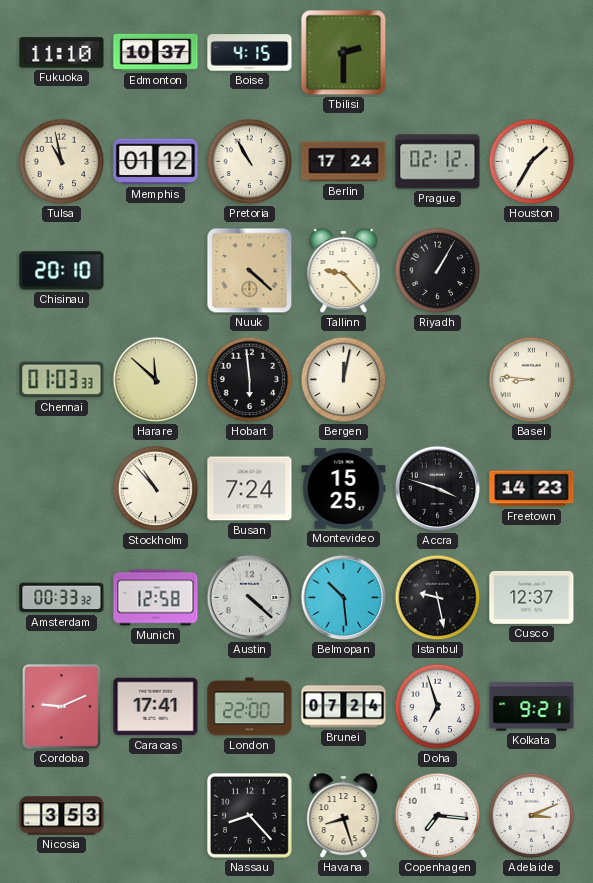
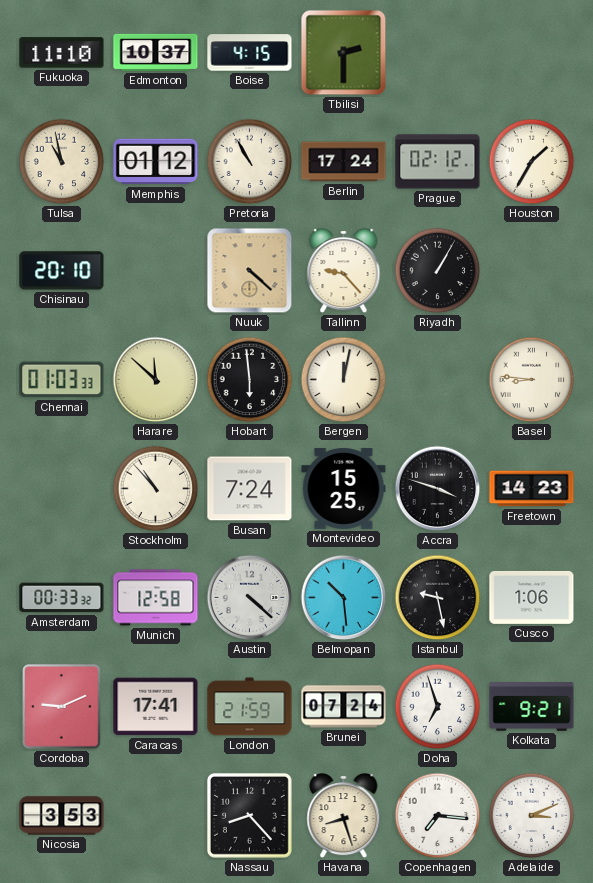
Cusco: 12:37 -> 1:06 (532, 597)
London: 22:00 -> 21:59 (250, 707)
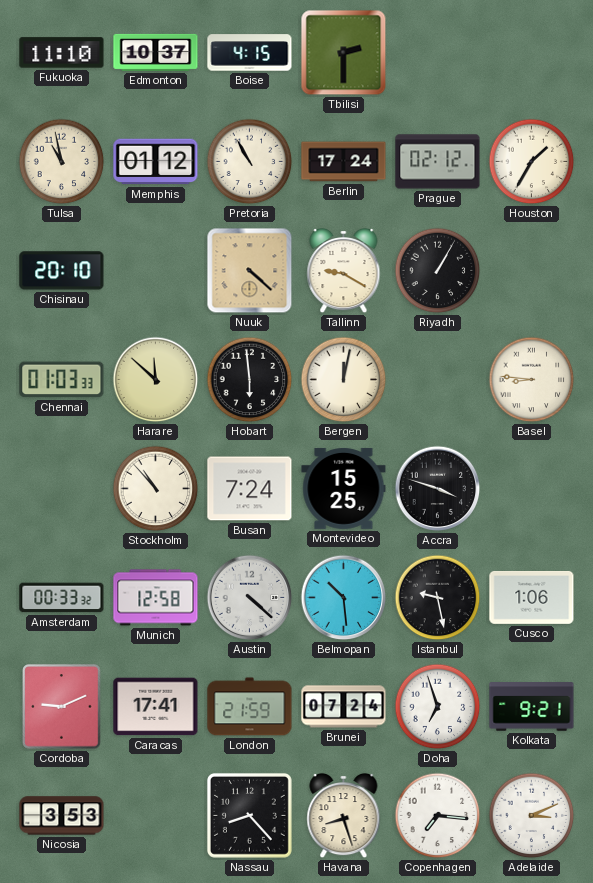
Tallinn: 9:23 -> 9:20 (344, 271)
Freetown: 14:23 -> none (532, 489)
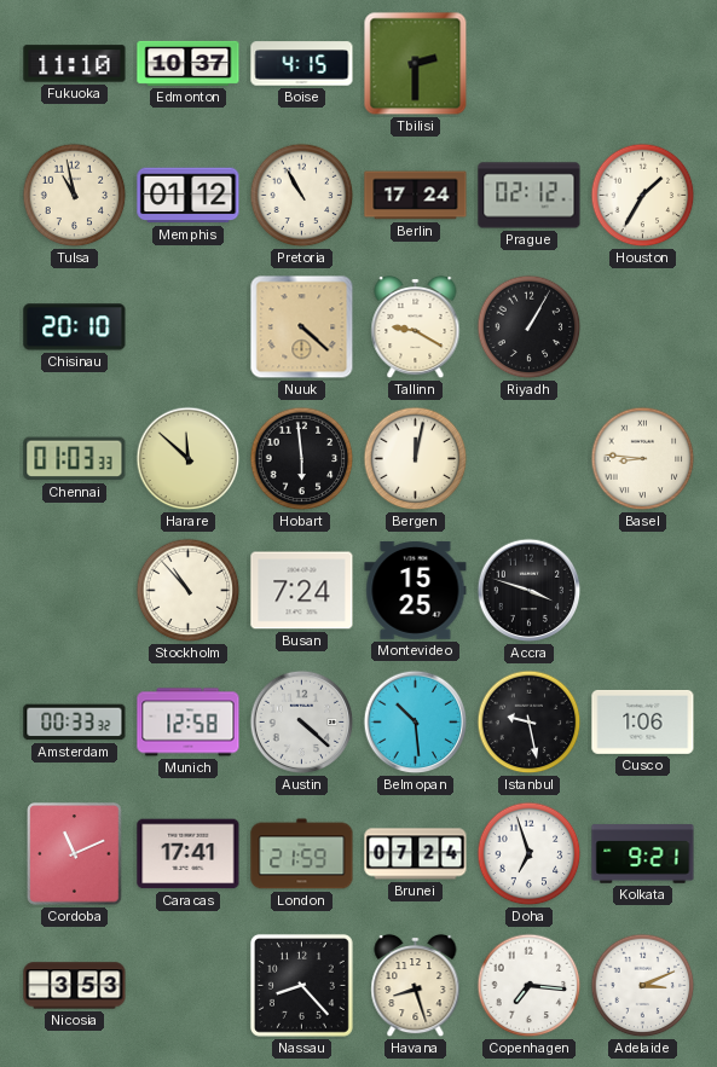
Cordoba: 9:11 -> 11:11 (75, 854)
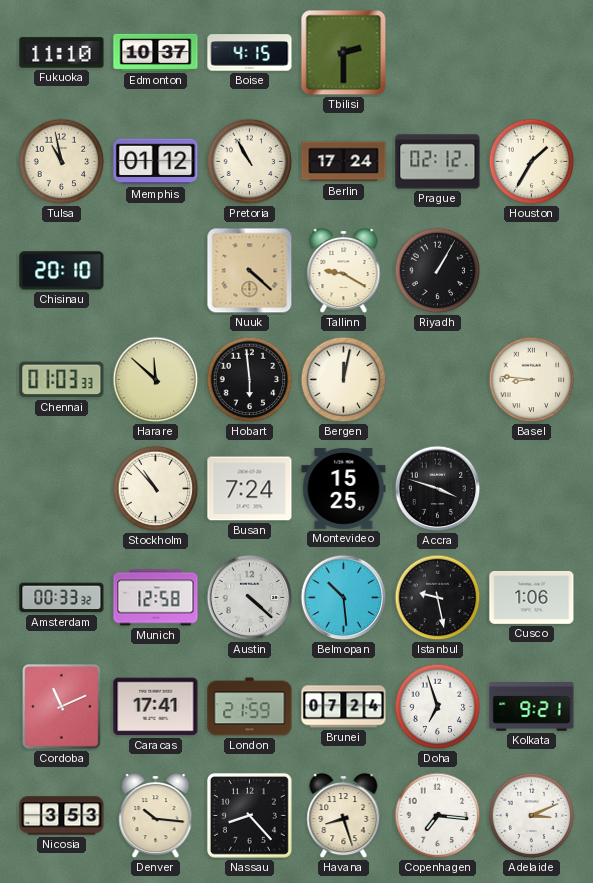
Denver: none -> 10:16 (156, 816)
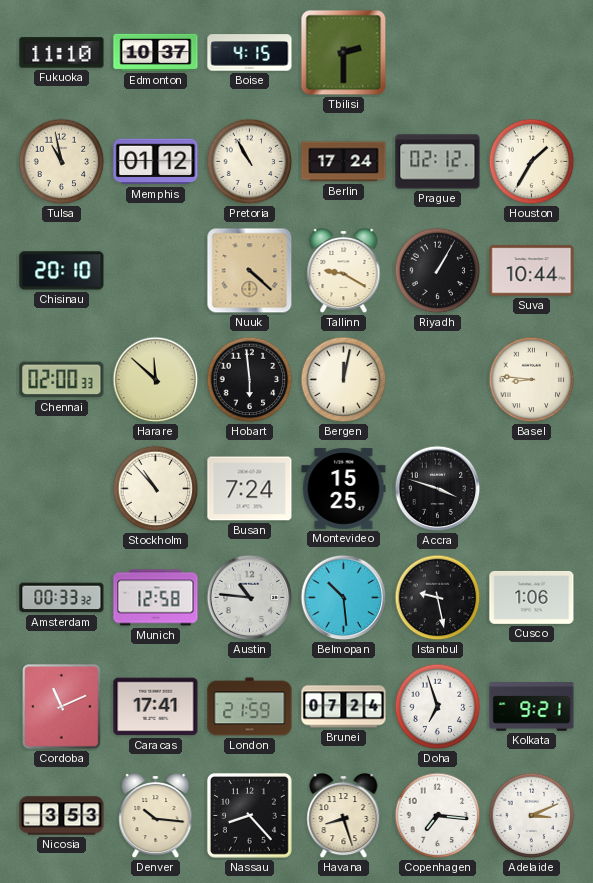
Suva: none -> 10:44 (532, 271)
Chennai: 01:03 -> 02:00 (62, 380)
Austin: 4:22 -> 10:46 (250, 598)
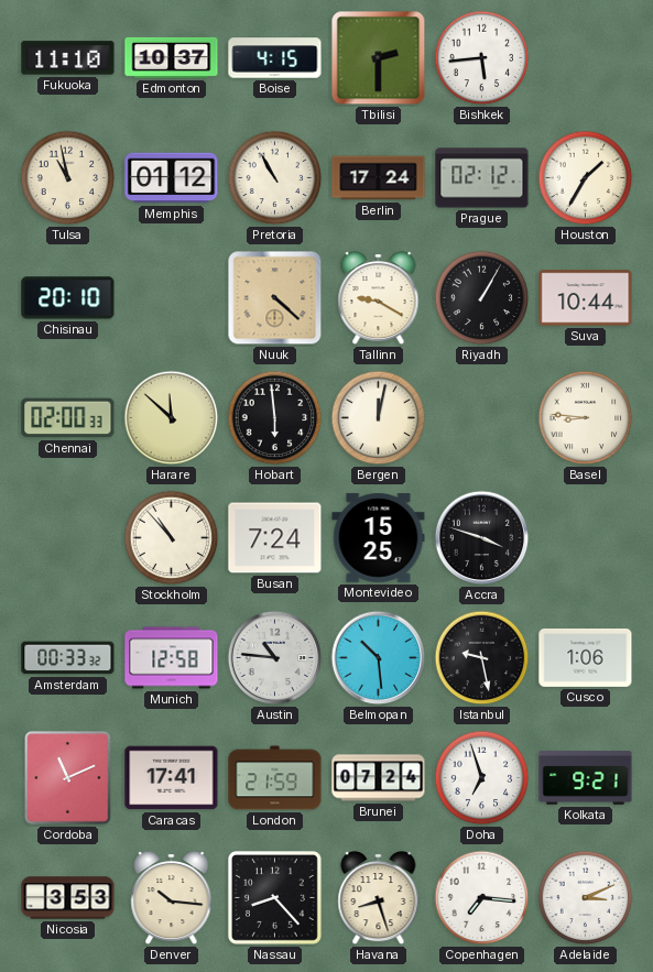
Bishkek: none -> 5:44 (482, 58)
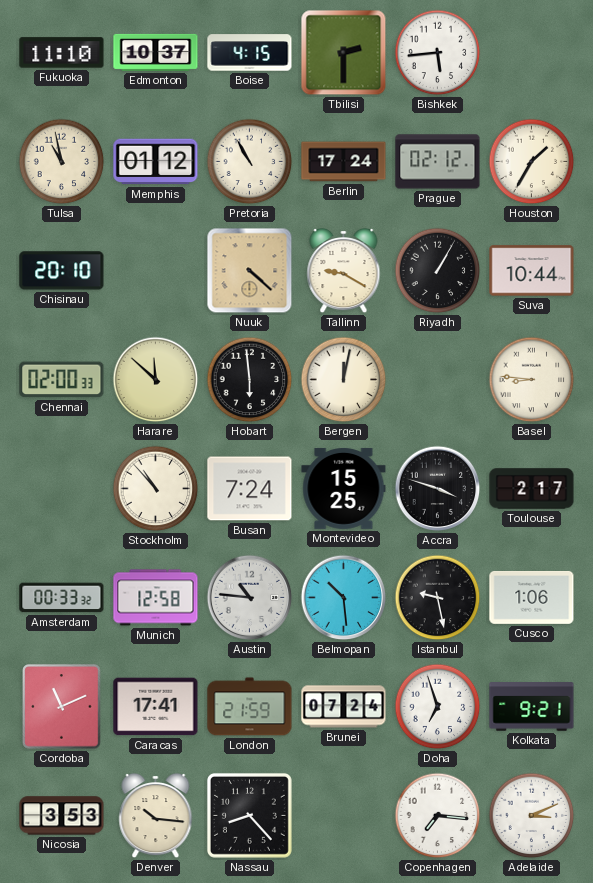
Toulouse: none -> 2:17 (532, 489)
Havana: 8:27 -> none (379, 898)
